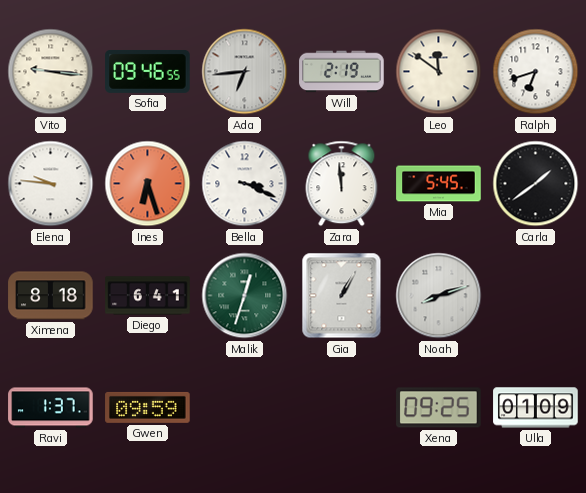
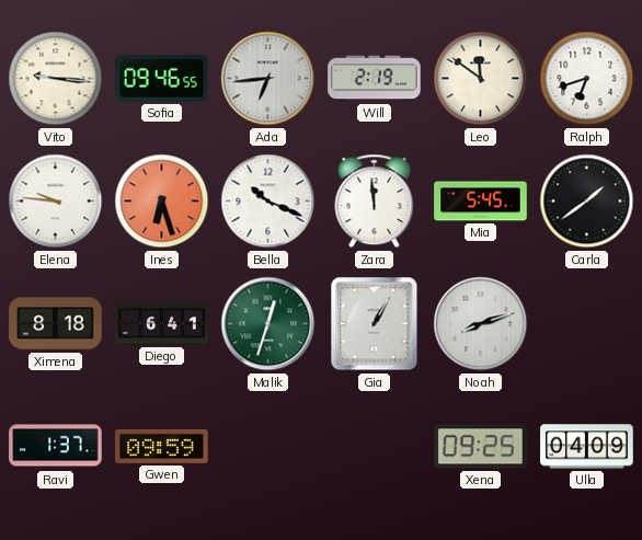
Bella: 3:19 -> 10:19 (268, 202)
Ulla: 01:09 -> 04:09 (587, 447)
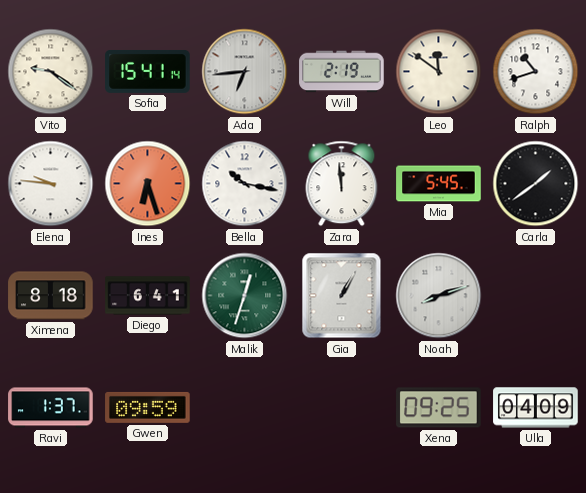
Vito: 9:16 -> 9:21 (51, 72)
Sofia: 09:46 -> 15:41 (148, 71)
Ralph: 6:42 -> 10:42 (536, 72)
Bella: 10:19 -> 10:17 (245, 184)
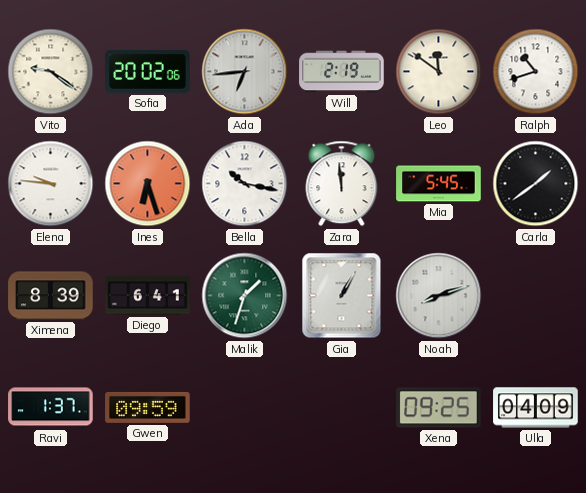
Sofia: 15:41 -> 20:02 (148, 71)
Ximena: 8:18 -> 8:39 (51, 296)
Malik: 12:33 -> 1:33 (245, 296)
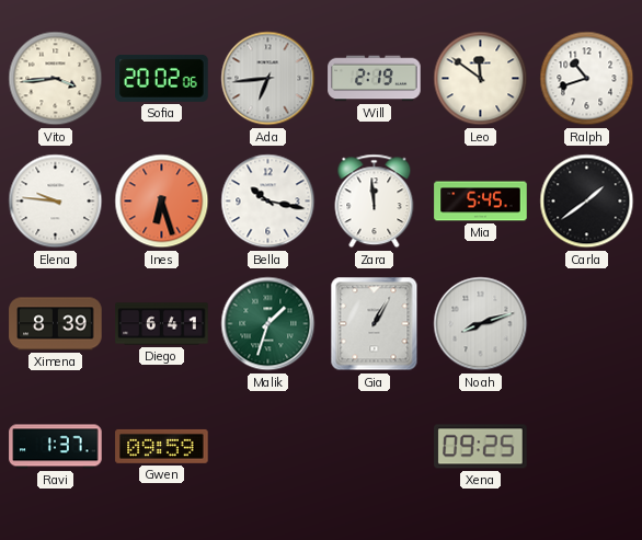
Vito: 9:21 -> 3:44 (56, 79)
Ulla: 04:09 -> none (536, 408)
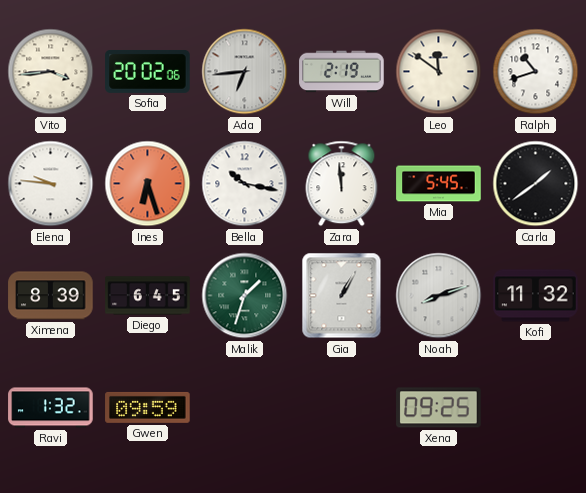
Diego: 6:41 -> 6:45 (148, 296)
Kofi: none -> 11:32 (536, 296)
Ravi: 1:37 -> 1:32 (51, 408)
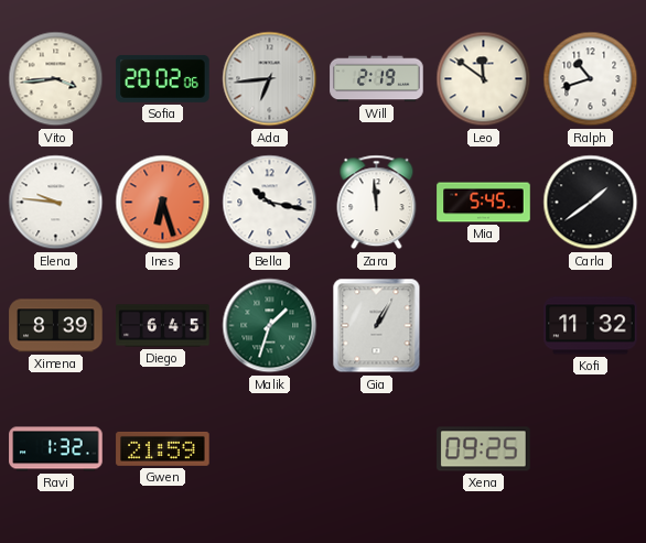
Noah: 8:12 -> none (439, 296)
Gwen: 09:59 -> 21:59 (163, 448)
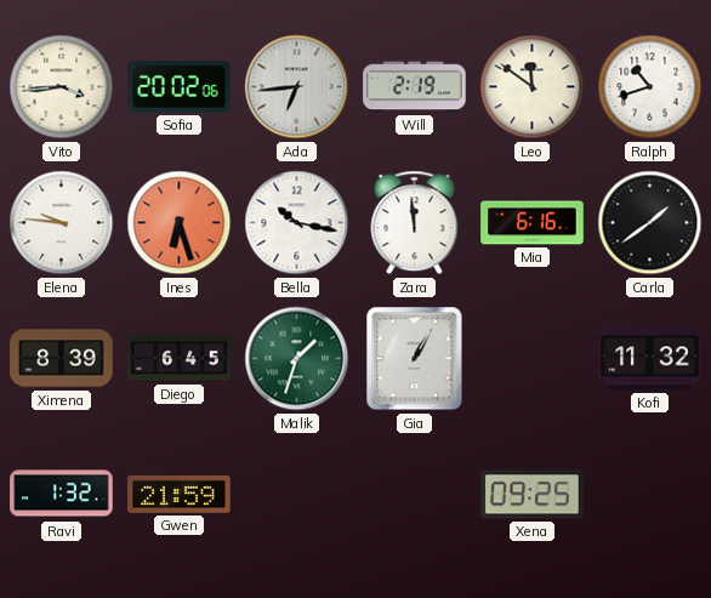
Mia: 5:45 -> 6:16 (533, 223)
